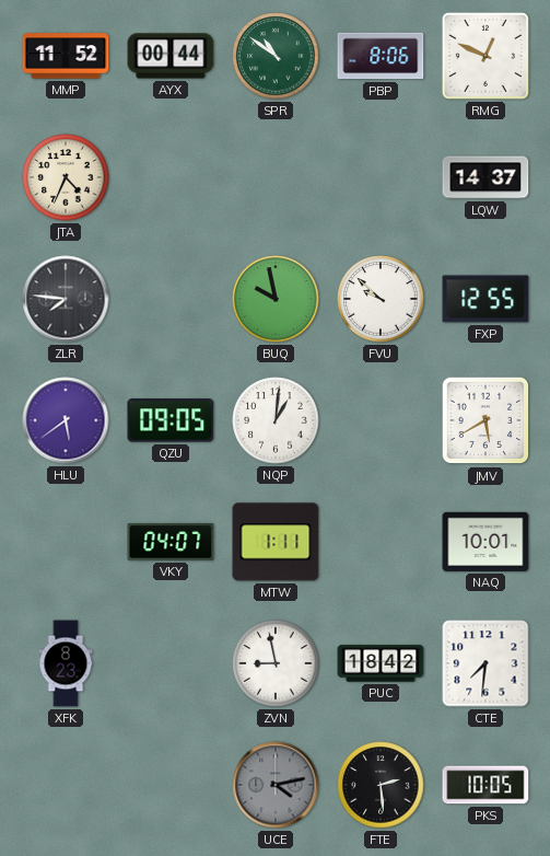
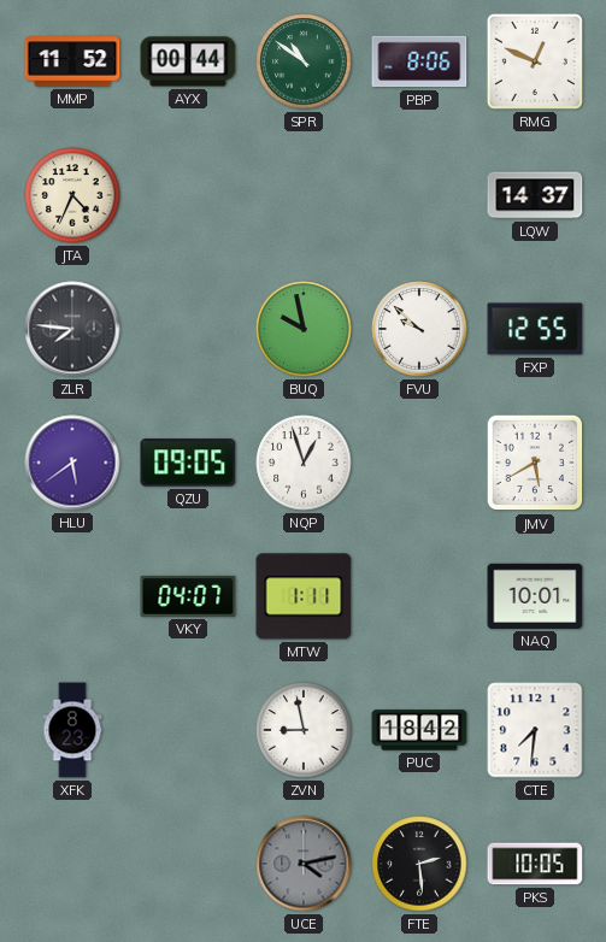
NQP: 1:01 -> 12:57 (304, 463)
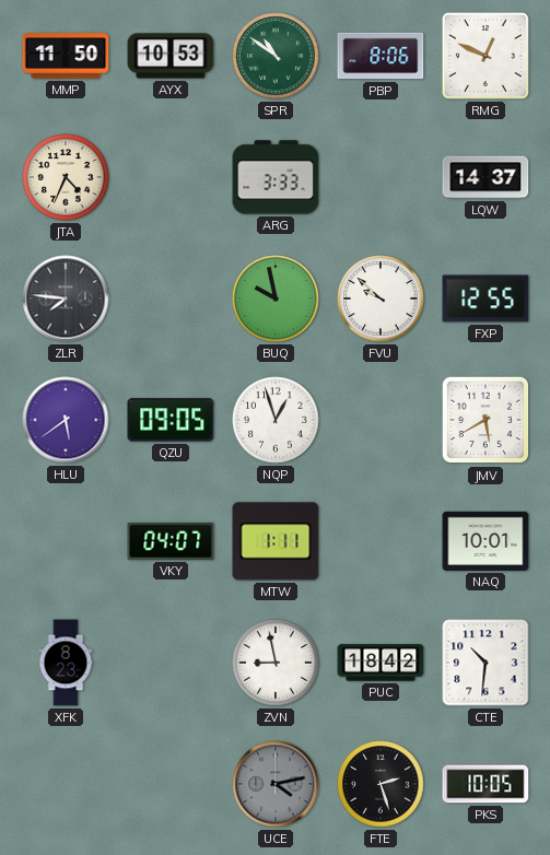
MMP: 11:52 -> 11:50 (66, 56)
AYX: 00:44 -> 10:53 (171, 56)
ARG: none -> 3:33 (276, 177)
CTE: 7:31 -> 10:31 (485, 663)
FTE: 2:29 -> 2:27 (381, 784)
